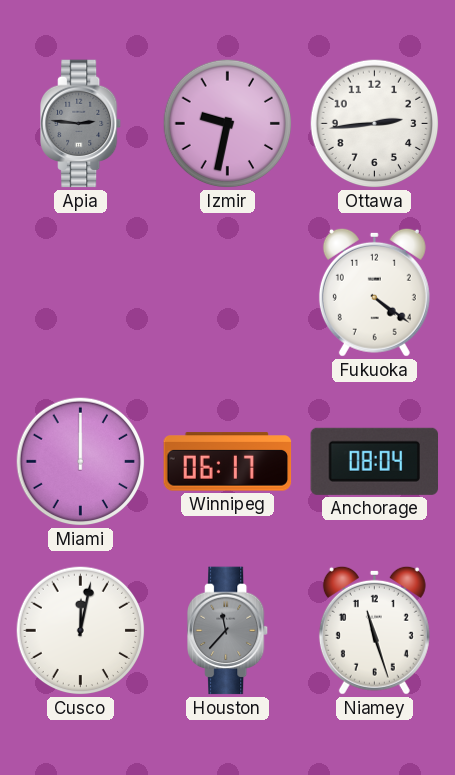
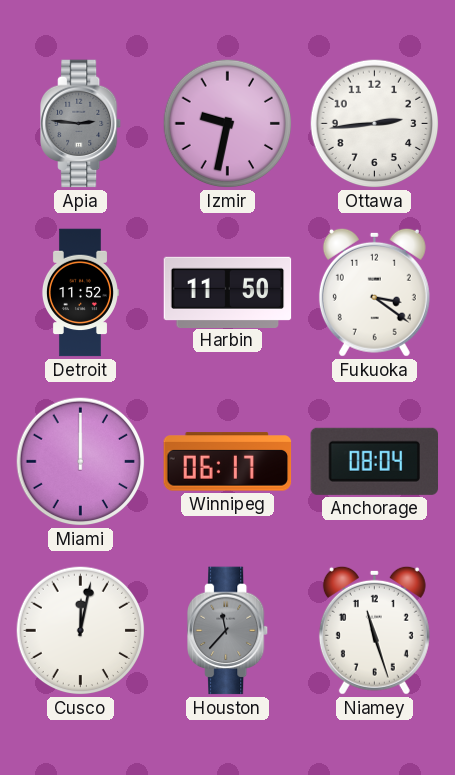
Detroit: none -> 11:52 (80, 293)
Harbin: none -> 11:50 (228, 292)
Fukuoka: 4:21 -> 3:21 (374, 292)
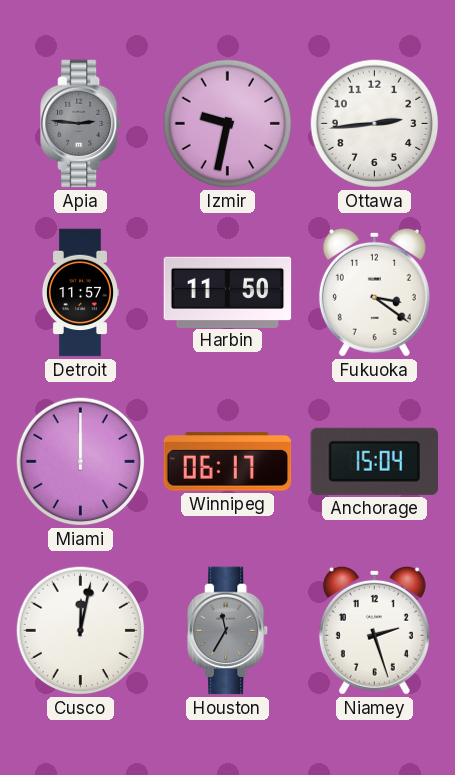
Detroit: 11:52 -> 11:57 (80, 293)
Anchorage: 08:04 -> 15:04 (375, 461)
Houston: 11:37 -> 11:35 (229, 631)
Niamey: 11:27 -> 2:27 (374, 630)
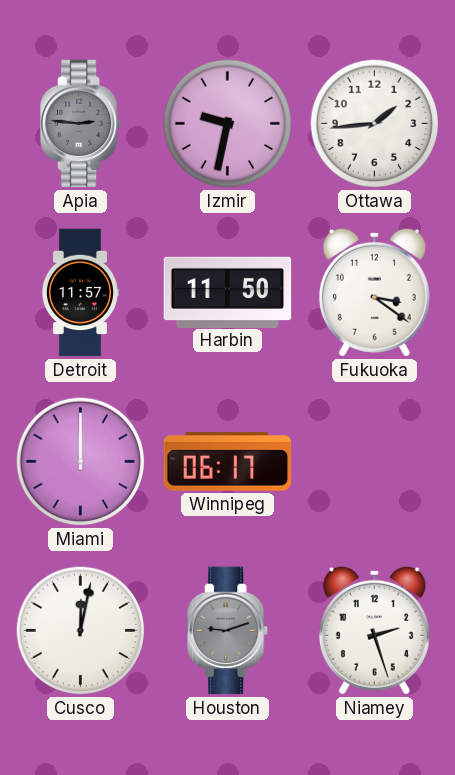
Ottawa: 2:44 -> 1:44 (375, 124)
Anchorage: 15:04 -> none (375, 461)
Houston: 11:35 -> 9:12 (229, 631)
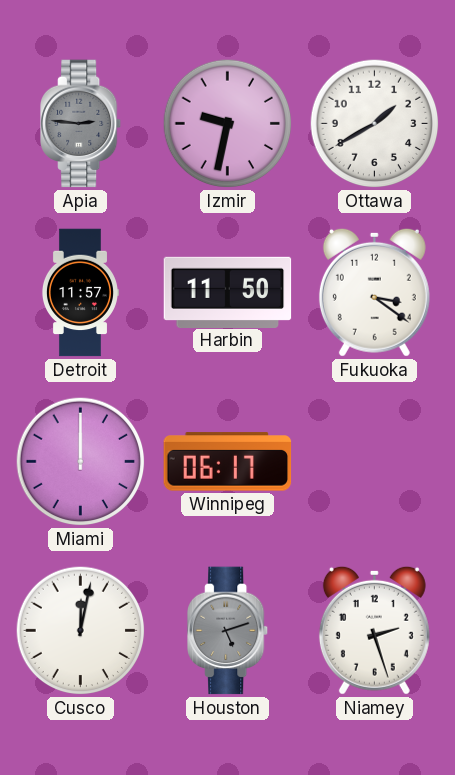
Ottawa: 1:44 -> 1:40 (375, 124)
Houston: 9:12 -> 5:12 (229, 631)
